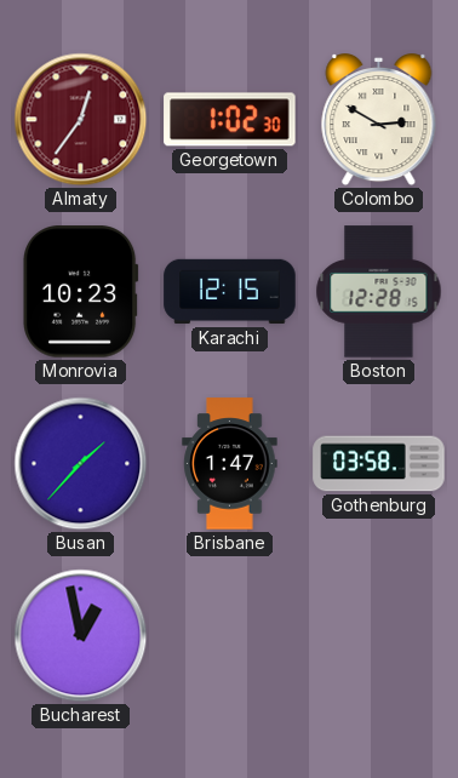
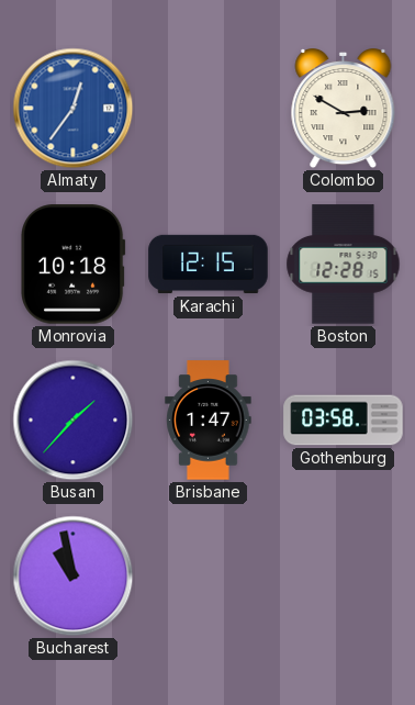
Almaty dial: burgundy -> blue (74, 109)
Georgetown: 1:02 -> none (230, 120)
Monrovia: 10:23 -> 10:18 (74, 265)
Bucharest: 12:58 -> 10:58 (74, 577)
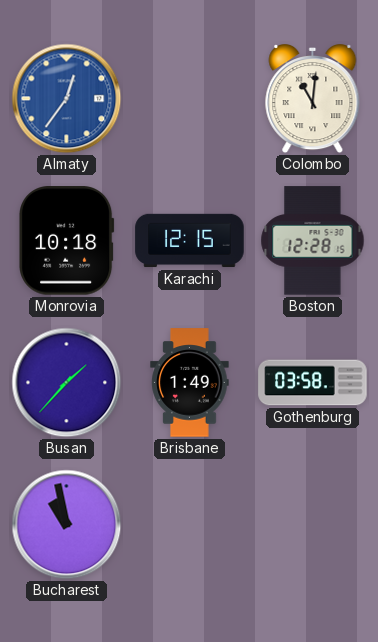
Colombo: 2:50 -> 11:01 (313, 99)
Brisbane: 1:47 -> 1:49 (190, 383)
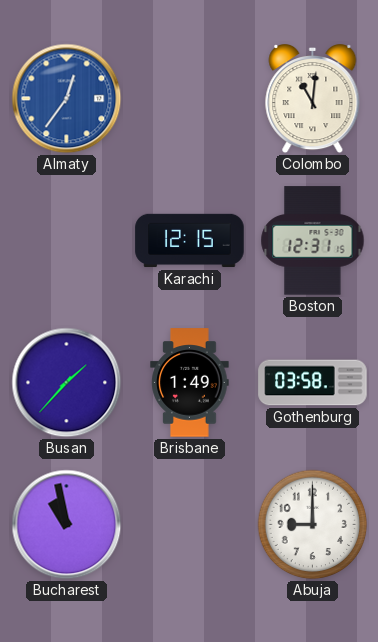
Monrovia: 10:18 -> none (67, 241)
Boston: 12:28 -> 12:31 (313, 241)
Abuja: none -> 9:00 (313, 525)
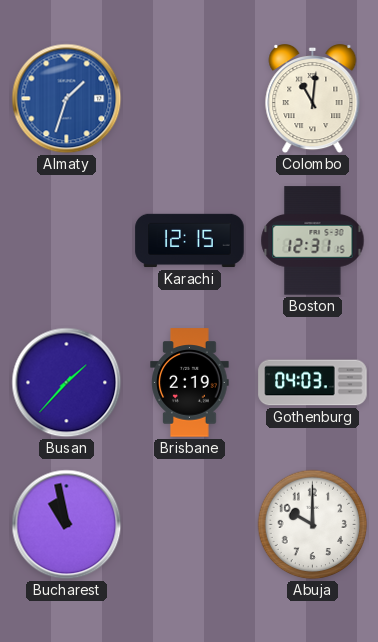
Almaty: 12:36 -> 1:33 (67, 99)
Brisbane: 1:49 -> 2:19 (190, 383)
Gothenburg: 03:58 -> 04:03 (313, 383)
Abuja: 9:00 -> 10:00 (313, 525)
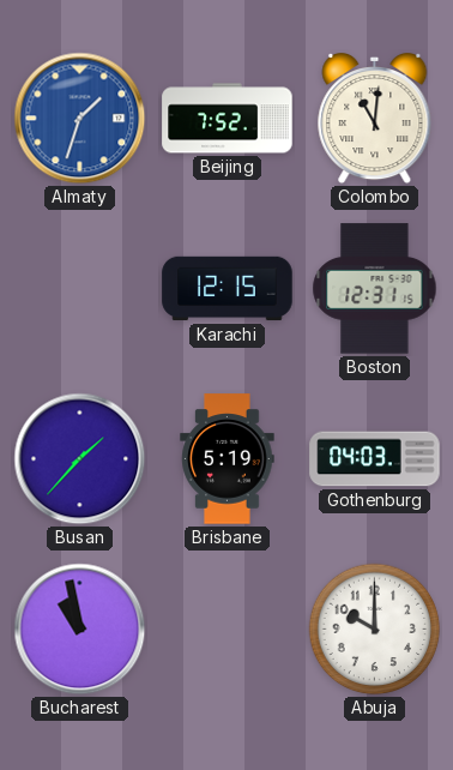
Beijing: none -> 7:52 (228, 119)
Brisbane: 2:19 -> 5:19 (228, 459)
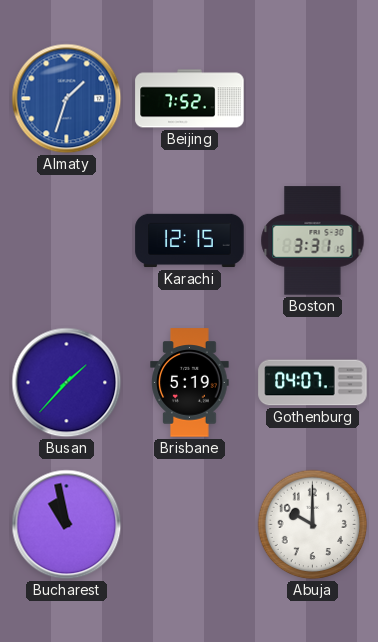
Colombo: 11:01 -> none (375, 119)
Boston: 12:31 -> 3:31 (313, 241)
Gothenburg: 04:03 -> 04:07 (313, 383)
